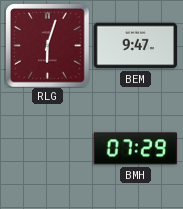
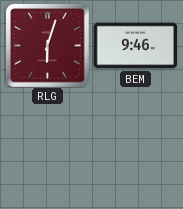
BEM: 9:47 -> 9:46 (135, 46)
BMH: 07:29 -> none (135, 149)
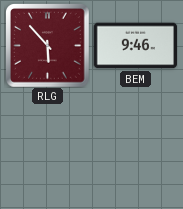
RLG: 6:03 -> 5:53 (48, 46)
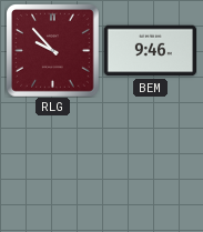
RLG: 5:53 -> 9:53 (53, 51)
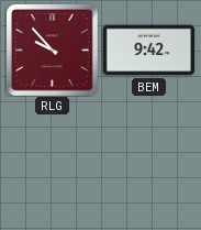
BEM: 9:46 -> 9:42 (148, 51)
